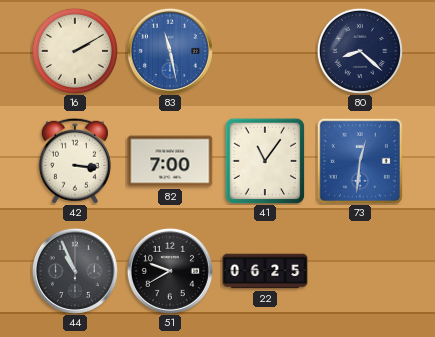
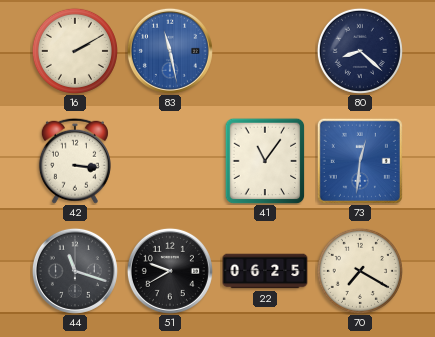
82: 7:00 -> none (170, 161)
44: 10:56 -> 11:18 (75, 271)
70: none -> 7:20 (360, 271)
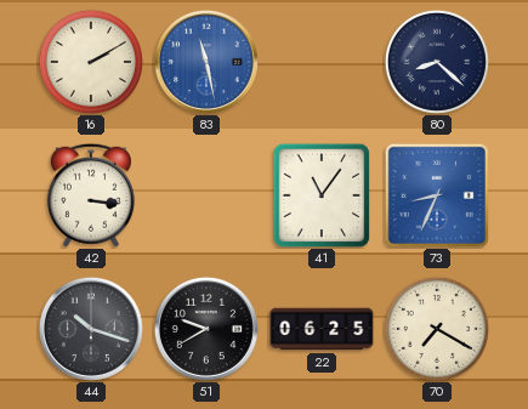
73: 12:31 -> 8:34 (437, 195)
44: 11:18 -> 10:18 (91, 329)
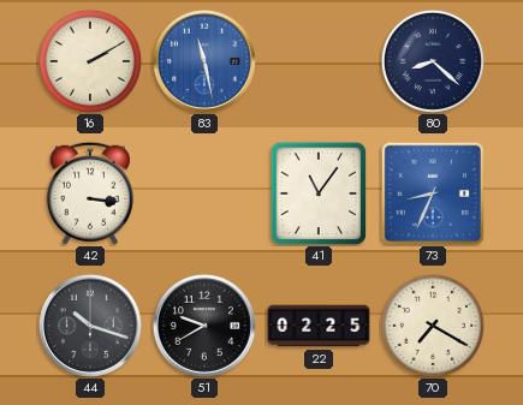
22: 06:25 -> 02:25 (319, 326)
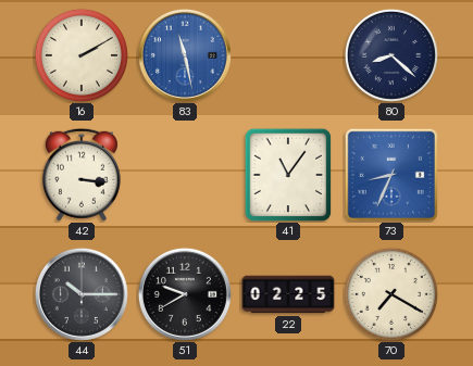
44: 10:18 -> 10:15 (82, 294)
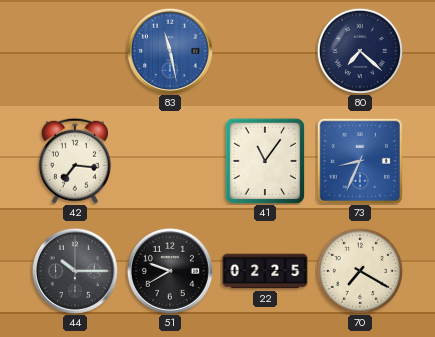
16: 2:10 -> none (82, 55)
80: 8:22 -> 7:22 (360, 51)
42: 3:16 -> 7:16 (75, 161)
